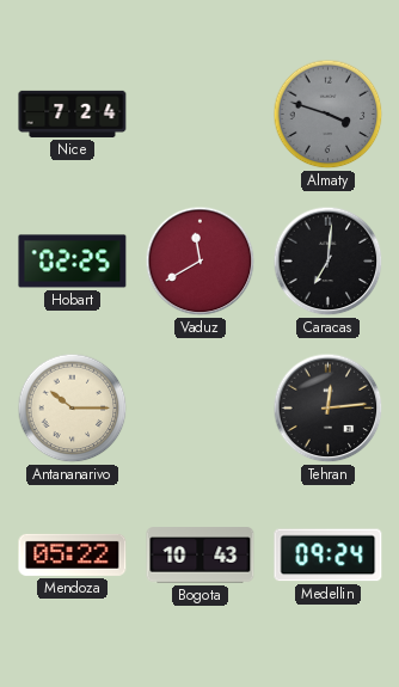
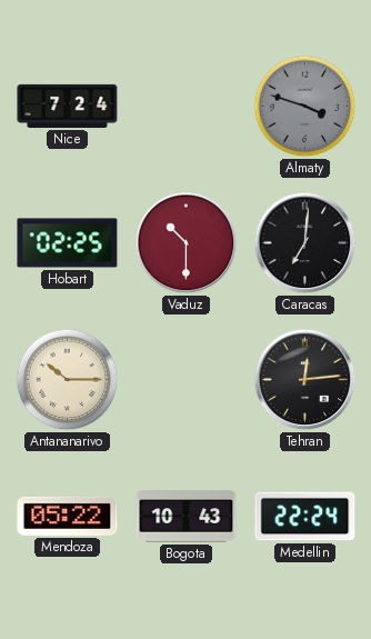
Vaduz: 11:40 -> 10:30 (187, 243)
Medellin: 09:24 -> 22:24 (305, 517)
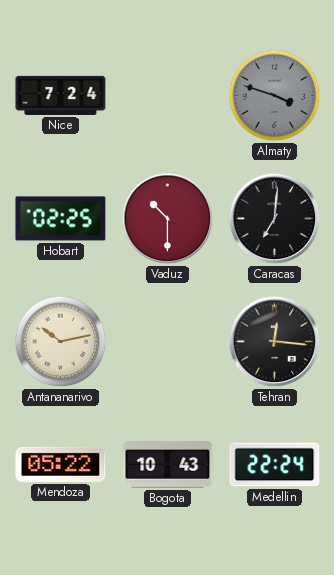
Antananarivo: 10:15 -> 10:13 (61, 342)
Tehran: 12:14 -> 12:16 (275, 342)
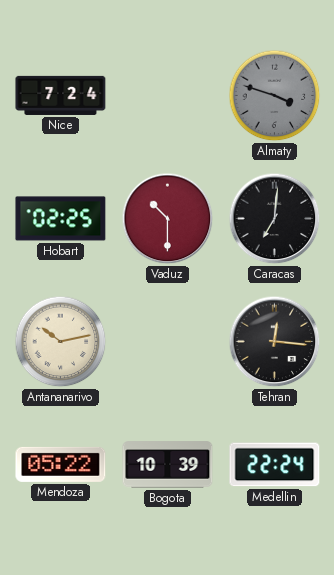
Bogota: 10:43 -> 10:39 (168, 465)
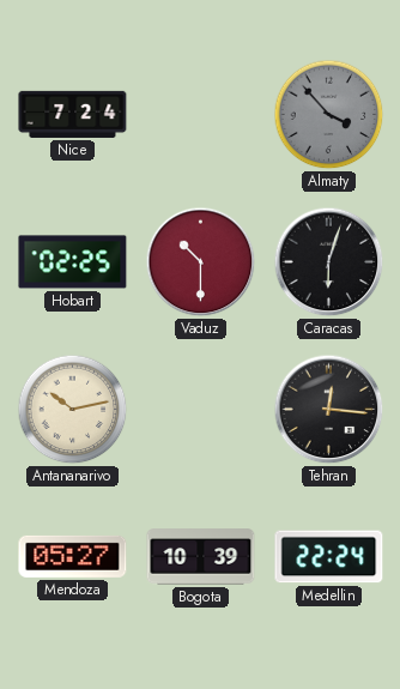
Almaty: 3:48 -> 3:53 (329, 115)
Caracas: 7:01 -> 6:03 (329, 262)
Mendoza: 05:22 -> 05:27 (73, 556)
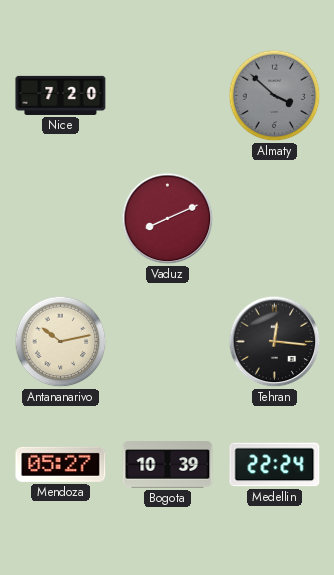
Nice: 7:24 -> 7:20 (61, 95)
Almaty: 3:53 -> 3:52 (275, 96)
Hobart: 02:25 -> none (73, 262)
Vaduz: 10:30 -> 8:11 (168, 219)
Caracas: 6:03 -> none (329, 262)
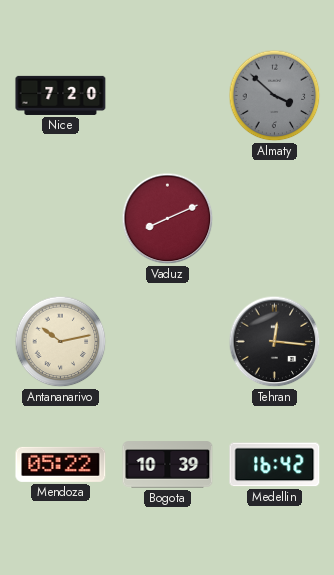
Mendoza: 05:27 -> 05:22 (61, 464)
Medellin: 22:24 -> 16:42 (275, 465)
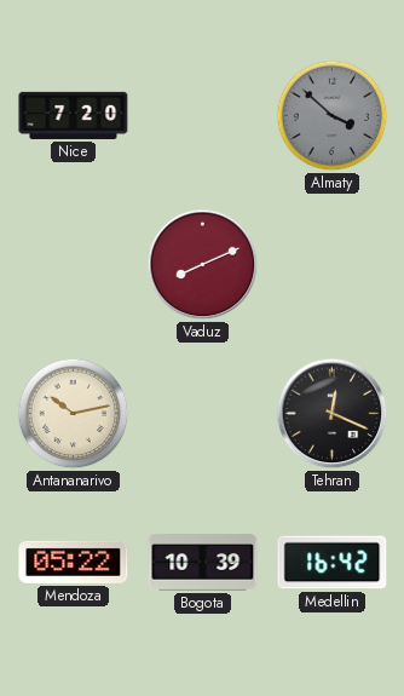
Tehran: 12:16 -> 12:19 (333, 414)
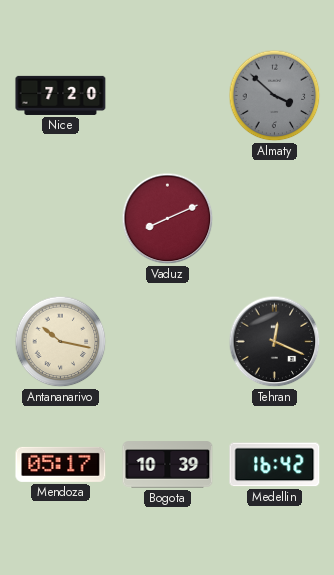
Antananarivo: 10:13 -> 10:17 (61, 342)
Mendoza: 05:22 -> 05:17 (61, 464)
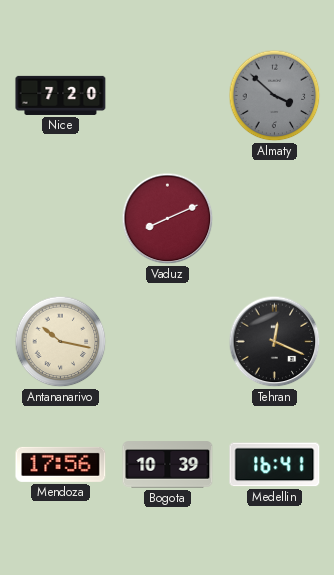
Mendoza: 05:17 -> 17:56 (61, 464)
Medellin: 16:42 -> 16:41 (275, 465)
